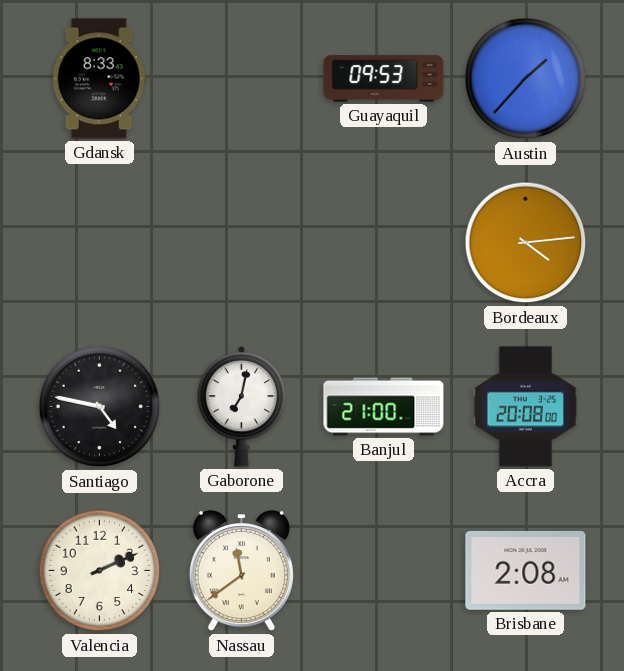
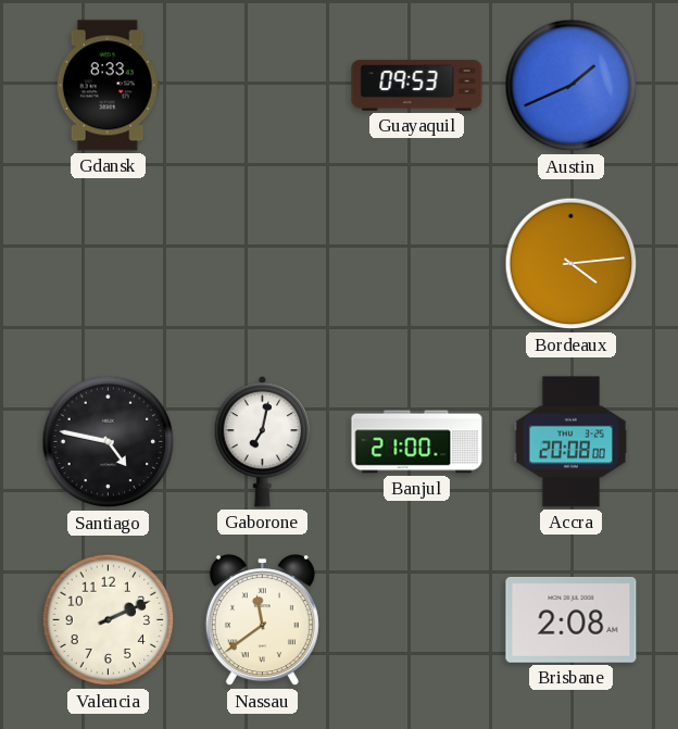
Austin: 1:37 -> 1:41 (572, 86)
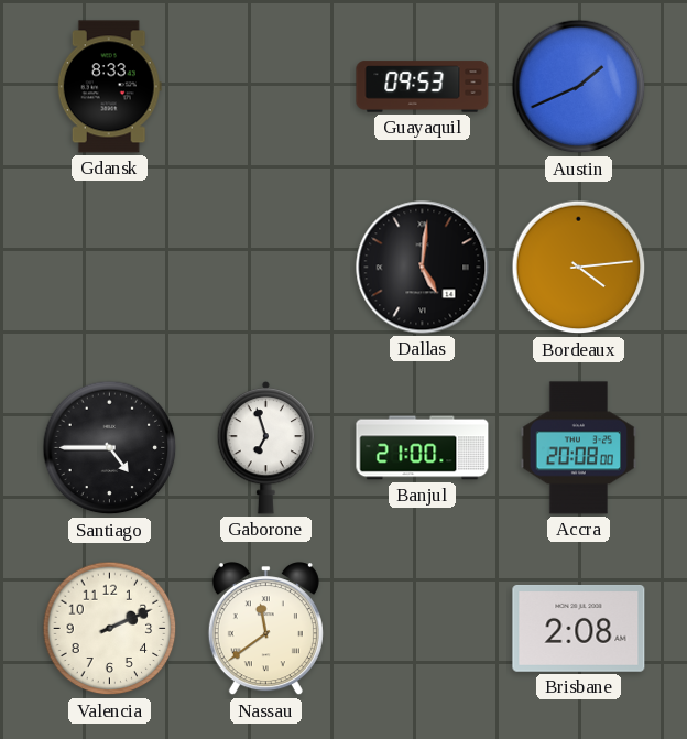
Dallas: none -> 5:01 (423, 268)
Santiago: 4:47 -> 4:45 (110, 448)
Gaborone: 7:02 -> 6:57 (266, 447)
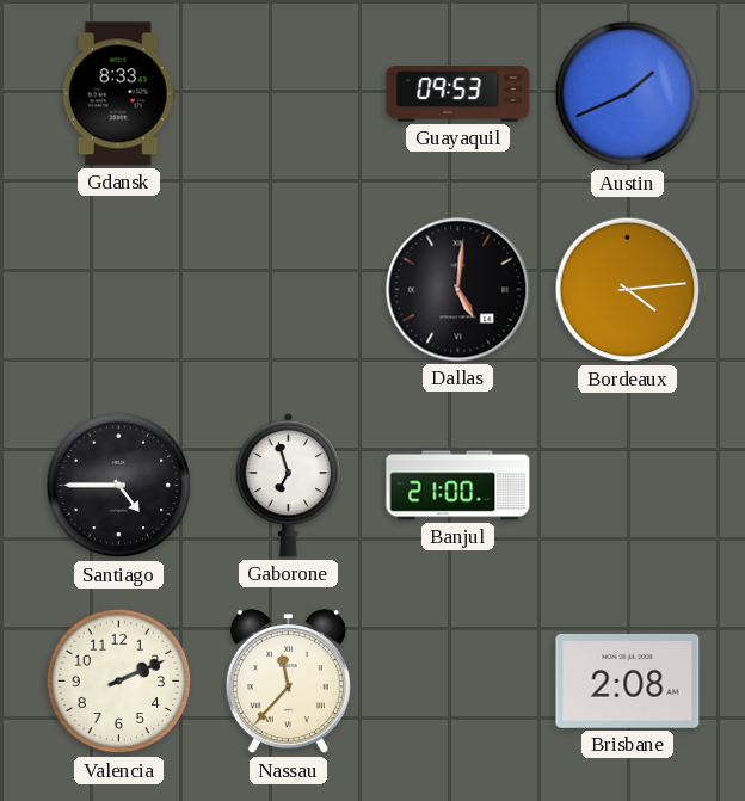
Accra: 20:08 -> none (579, 448)
Nassau: 11:39 -> 11:37 (288, 682)
